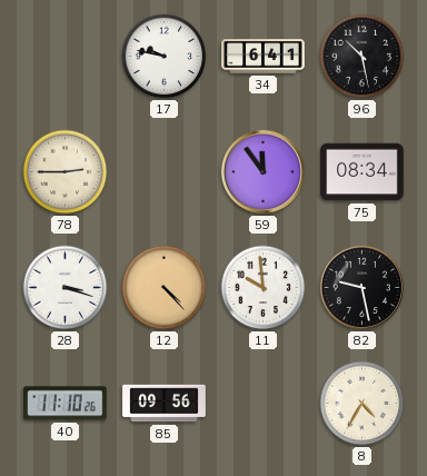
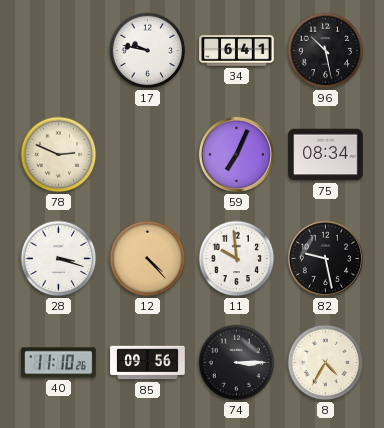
78: 2:45 -> 2:49 (59, 155)
59: 11:54 -> 7:04 (236, 154)
74: none -> 3:15 (237, 363)
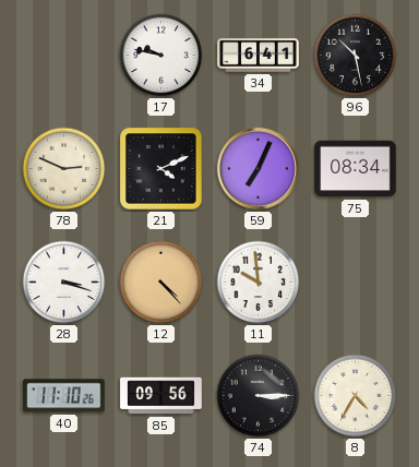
21: none -> 4:11 (161, 169)
82: 9:28 -> none (325, 258)
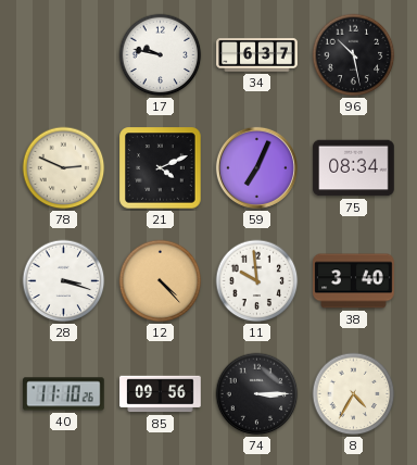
34: 6:41 -> 6:37 (257, 55)
38: none -> 3:40 (354, 281)
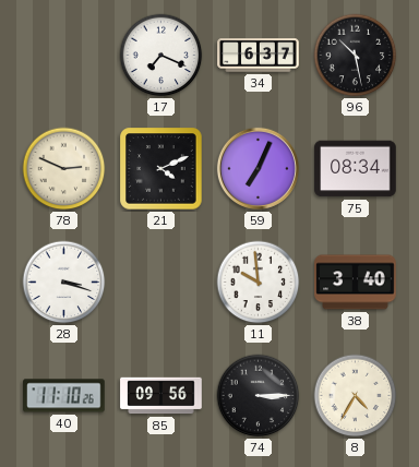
17: 9:47 -> 7:19 (161, 56)
12: 4:23 -> none (161, 281)
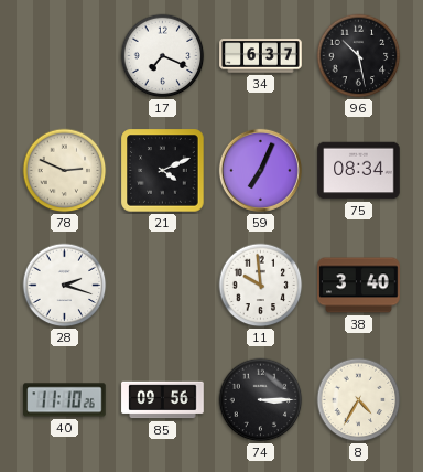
28: 3:18 -> 2:18 (65, 286)
